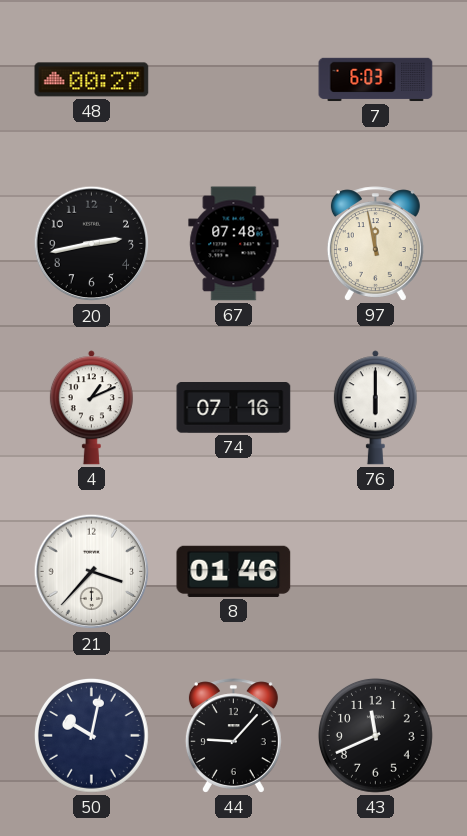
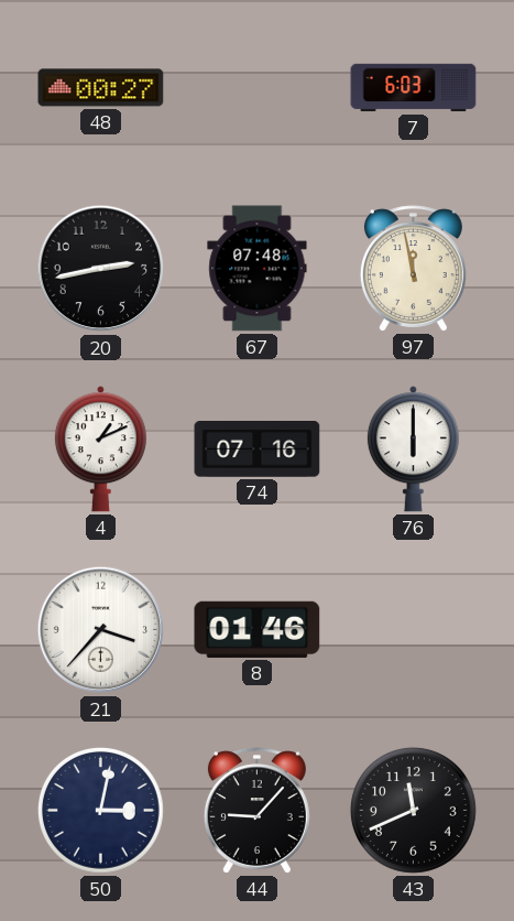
50: 10:02 -> 3:02 (100, 810)
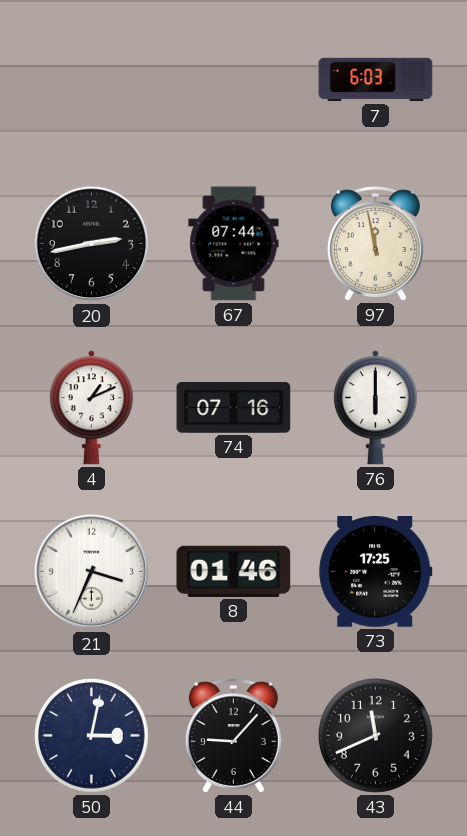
48: 00:27 -> none (101, 88)
67: 07:48 -> 07:44 (234, 244)
21: 3:37 -> 3:34 (92, 572)
73: none -> 17:25 (376, 572)
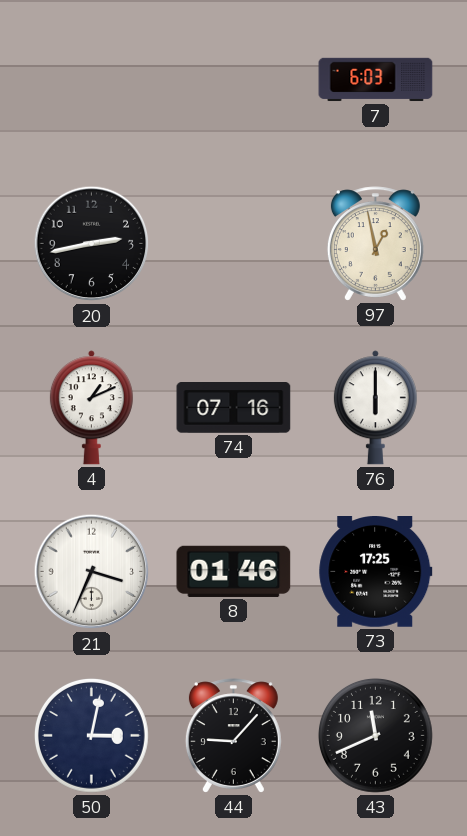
67: 07:44 -> none (234, 244)
97: 11:58 -> 12:58 (375, 244)
